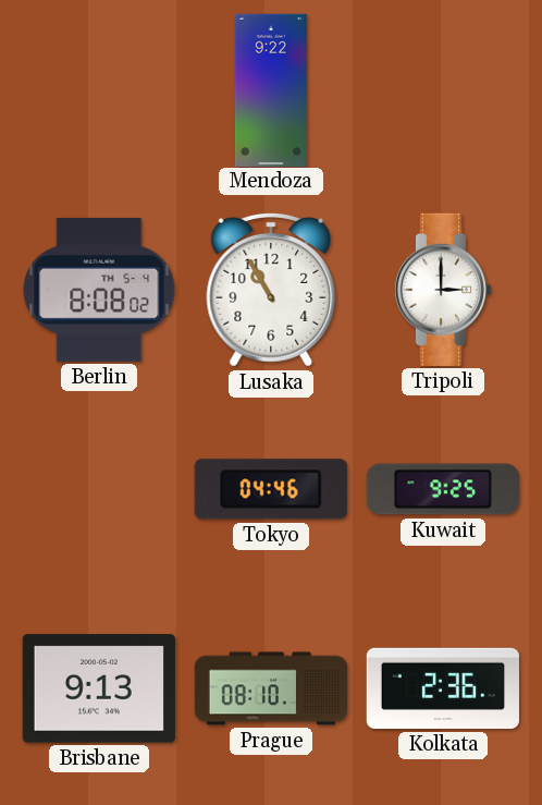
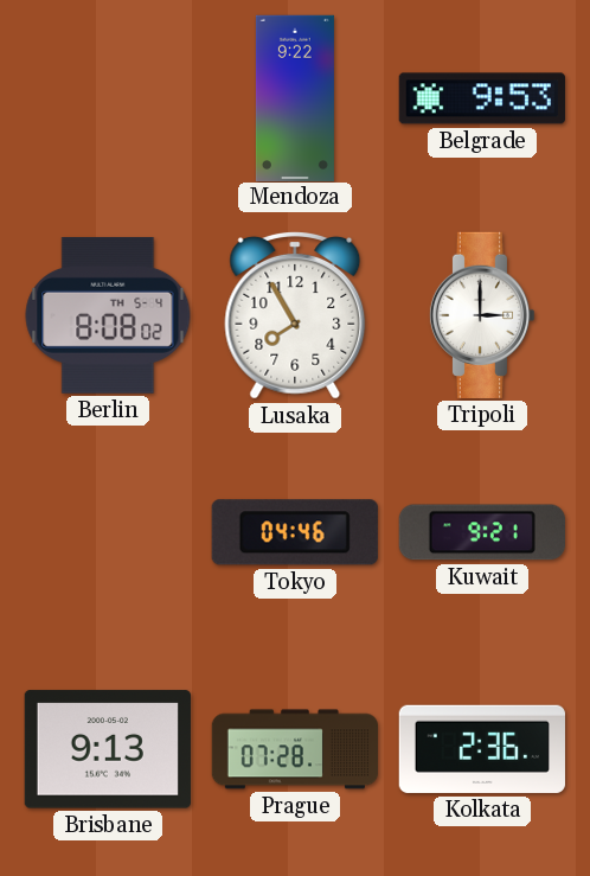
Belgrade: none -> 9:53 (482, 98)
Lusaka: 10:55 -> 7:55 (295, 315)
Kuwait: 9:25 -> 9:21 (482, 532)
Prague: 08:10 -> 07:28 (294, 749)
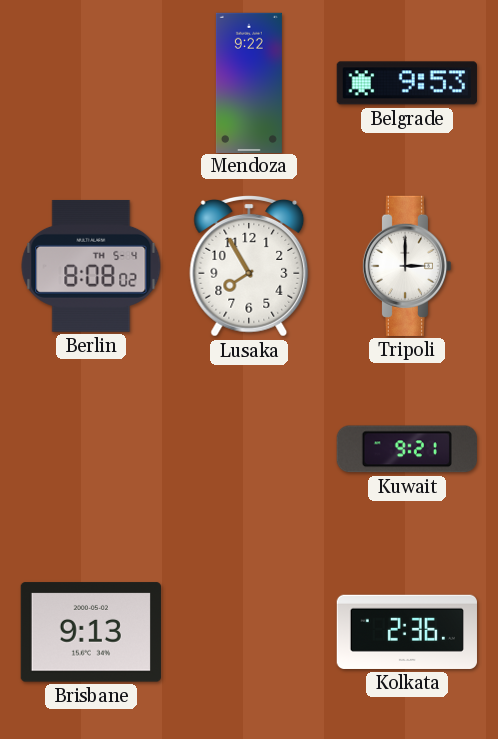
Tokyo: 04:46 -> none (295, 532)
Prague: 07:28 -> none (294, 749)
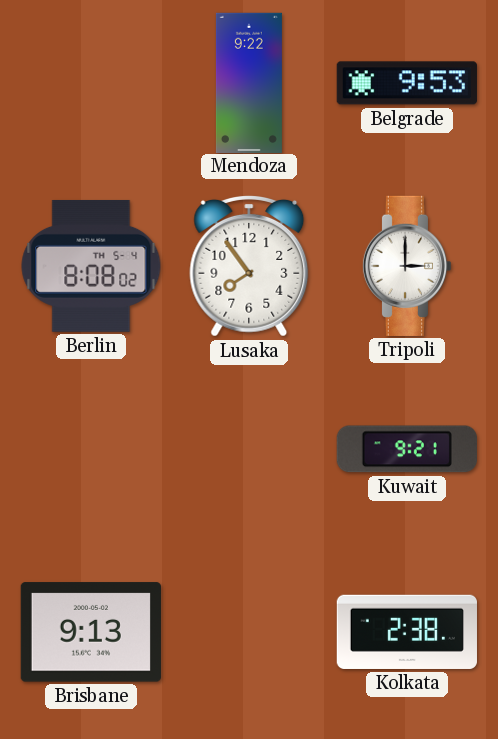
Lusaka: 7:55 -> 7:54 (249, 266)
Kolkata: 2:36 -> 2:38 (406, 632)
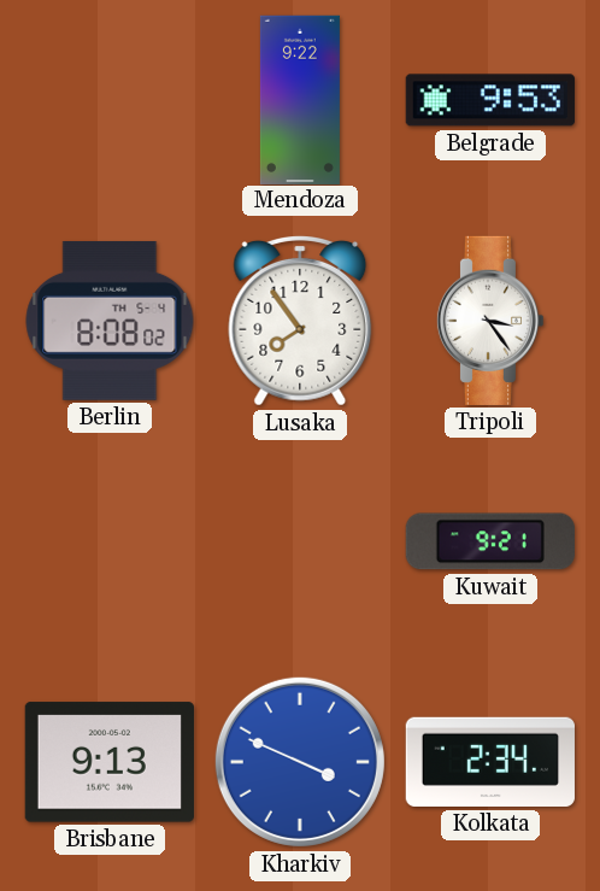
Tripoli: 3:00 -> 3:24 (490, 321)
Kharkiv: none -> 3:49 (300, 762)
Kolkata: 2:38 -> 2:34 (489, 762)
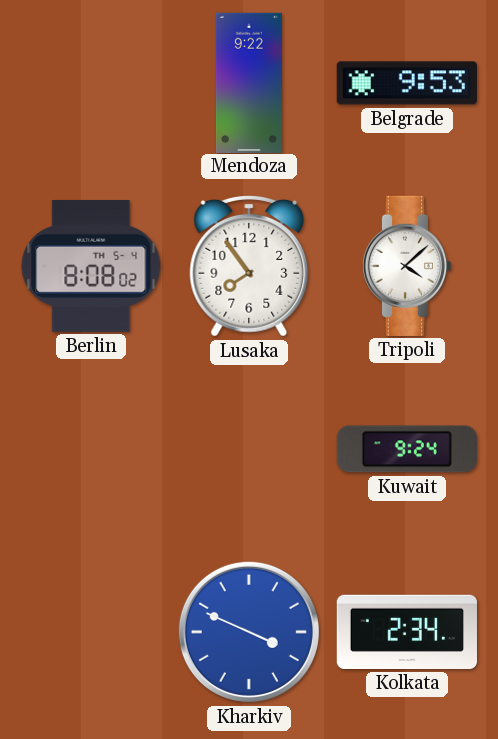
Tripoli: 3:24 -> 4:08 (407, 266)
Kuwait: 9:21 -> 9:24 (407, 449)
Brisbane: 9:13 -> none (110, 762)
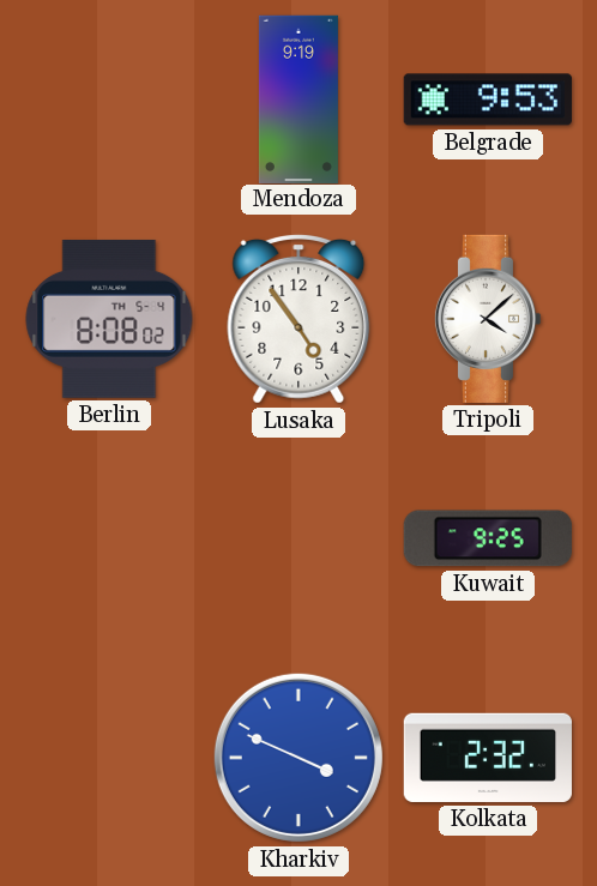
Mendoza: 9:22 -> 9:19 (298, 98)
Lusaka: 7:54 -> 4:54 (298, 319)
Kuwait: 9:24 -> 9:25 (488, 538)
Kolkata: 2:34 -> 2:32 (487, 758)
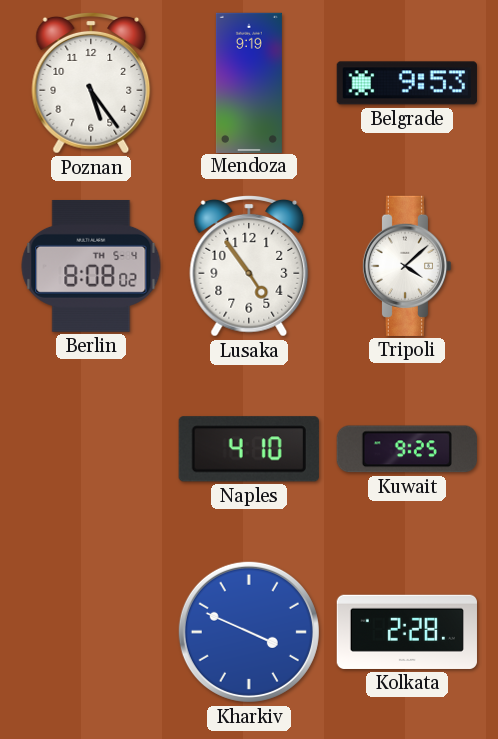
Poznan: none -> 5:24 (91, 83)
Naples: none -> 4:10 (249, 449)
Kolkata: 2:32 -> 2:28 (406, 632)
